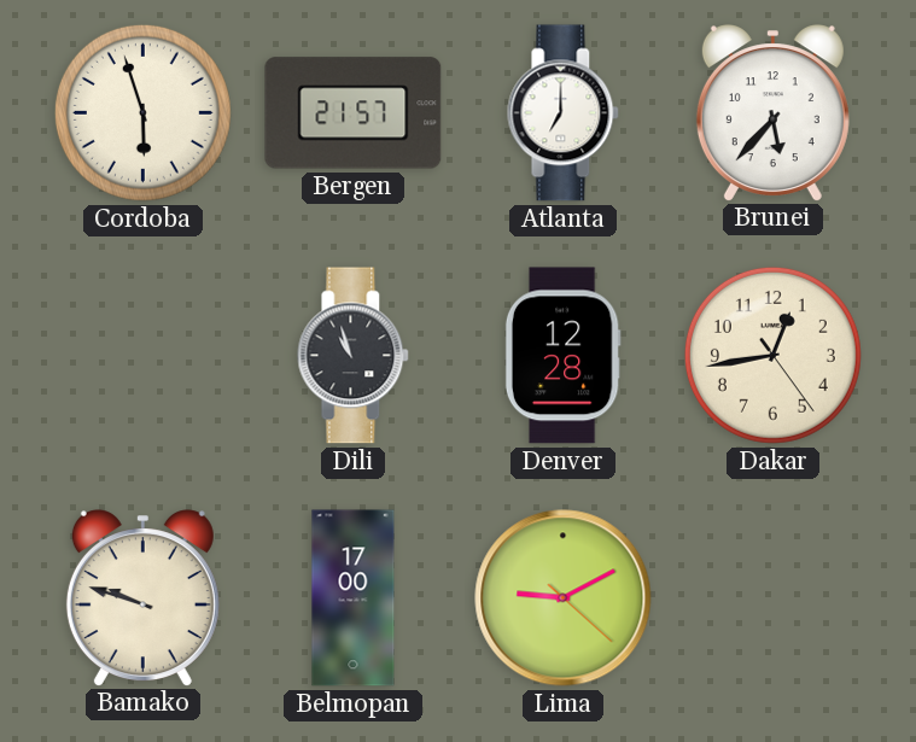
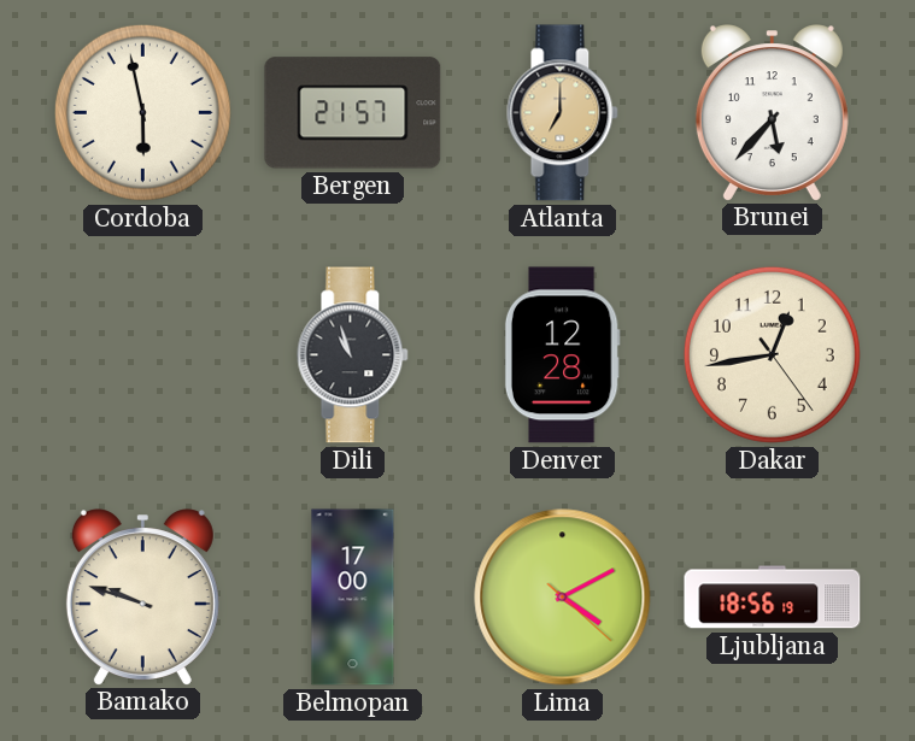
Cordoba: 5:57 -> 5:58 (142, 112)
Atlanta dial: white -> champagne (563, 113)
Lima: 9:10 -> 4:10 (563, 598)
Ljubljana: none -> 18:56 (773, 598)
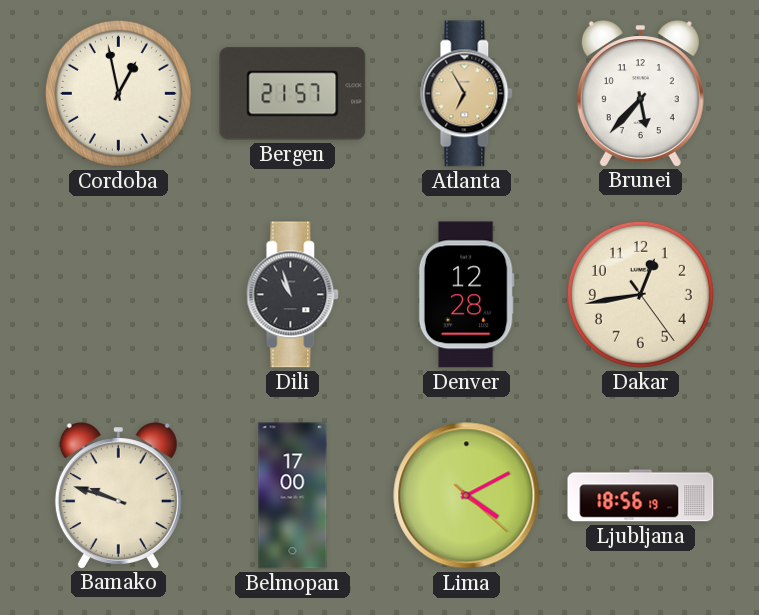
Cordoba: 5:58 -> 12:58 (118, 93)
Atlanta: 7:00 -> 6:55 (467, 94)
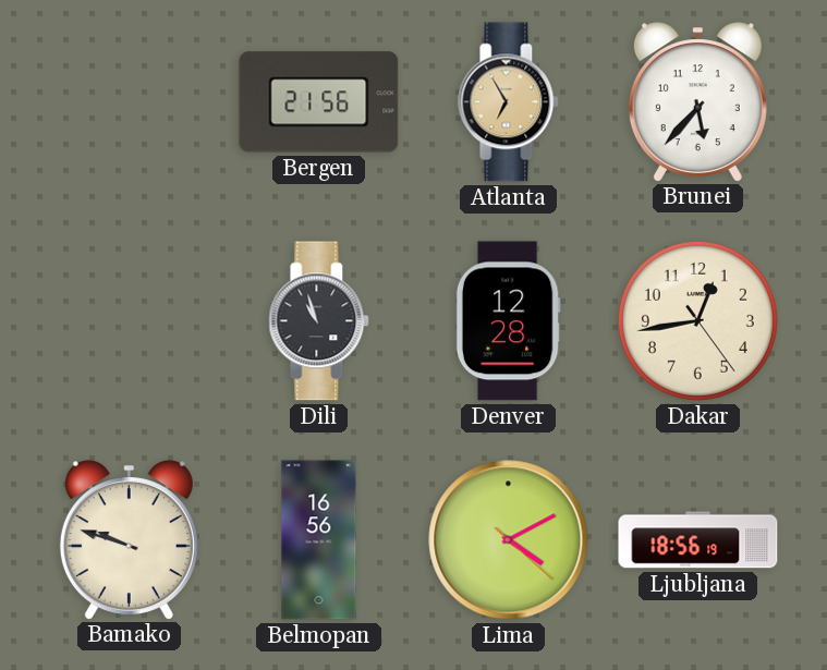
Cordoba: 12:58 -> none (118, 93)
Bergen: 21:57 -> 21:56 (319, 102)
Belmopan: 17:00 -> 16:56 (319, 540)
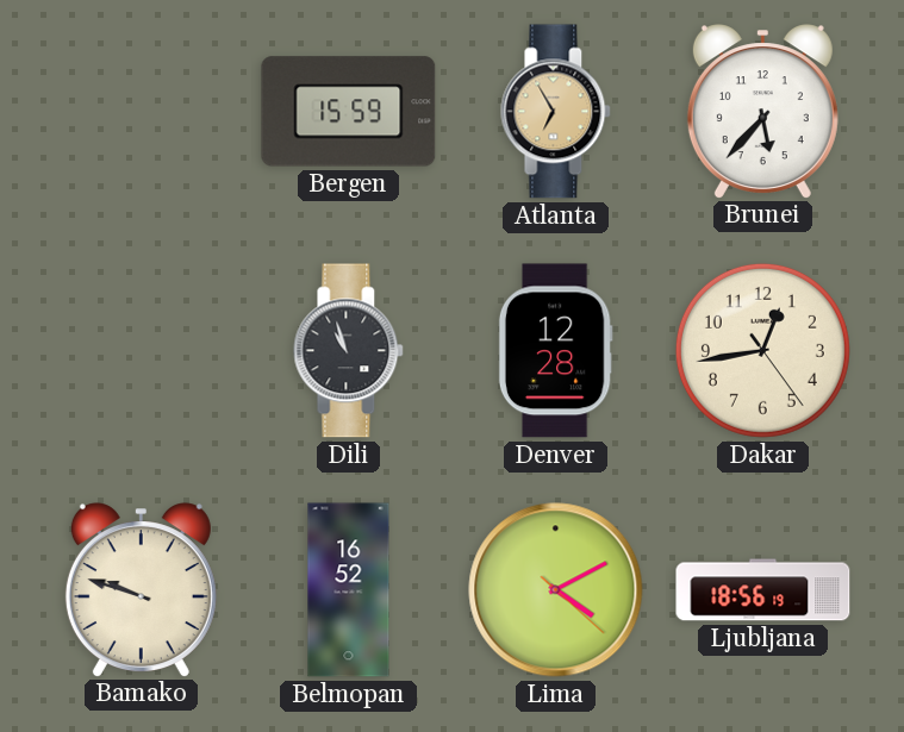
Bergen: 21:56 -> 15:59 (349, 112)
Belmopan: 16:56 -> 16:52 (349, 590)
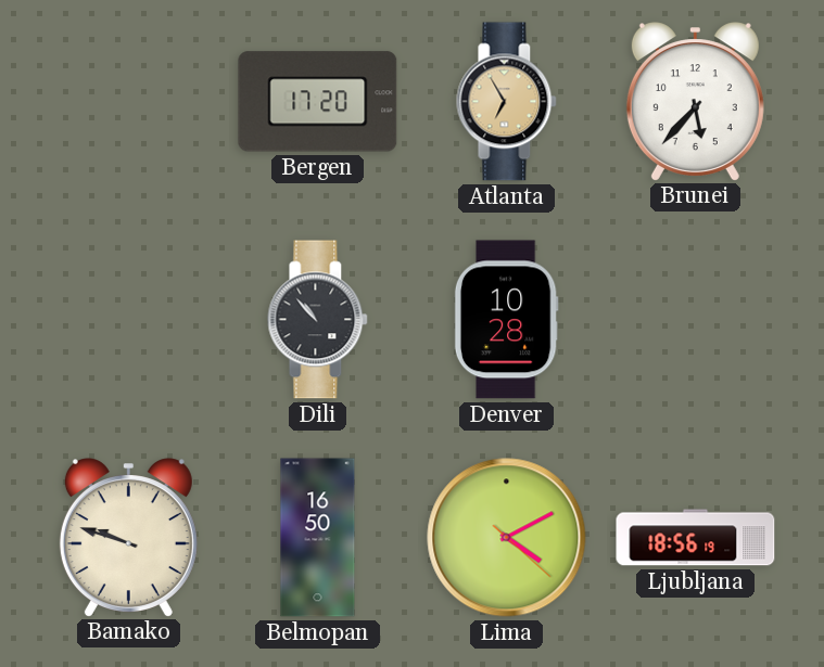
Bergen: 15:59 -> 17:20 (318, 102)
Dili: 10:57 -> 10:53 (318, 320)
Denver: 12:28 -> 10:28 (506, 320)
Dakar: 12:43 -> none (762, 350)
Belmopan: 16:52 -> 16:50 (318, 538)
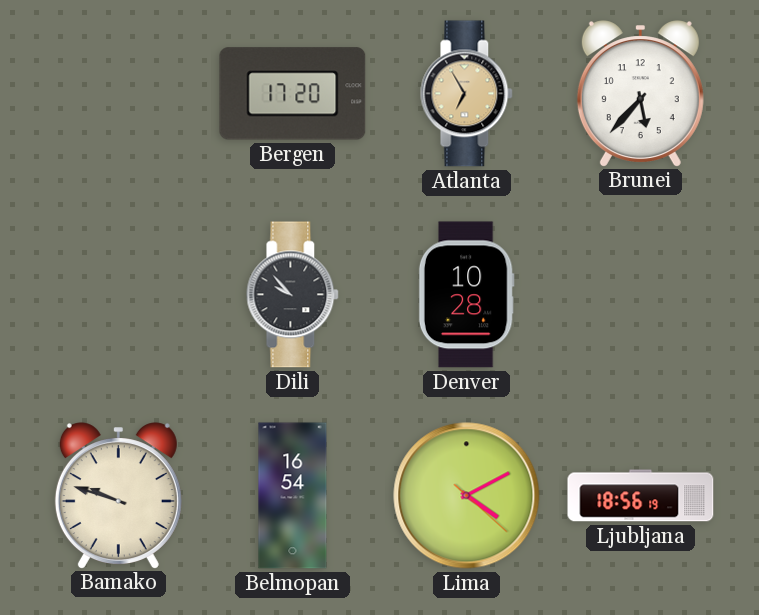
Dili: 10:53 -> 9:53 (293, 295)
Belmopan: 16:50 -> 16:54 (293, 496)
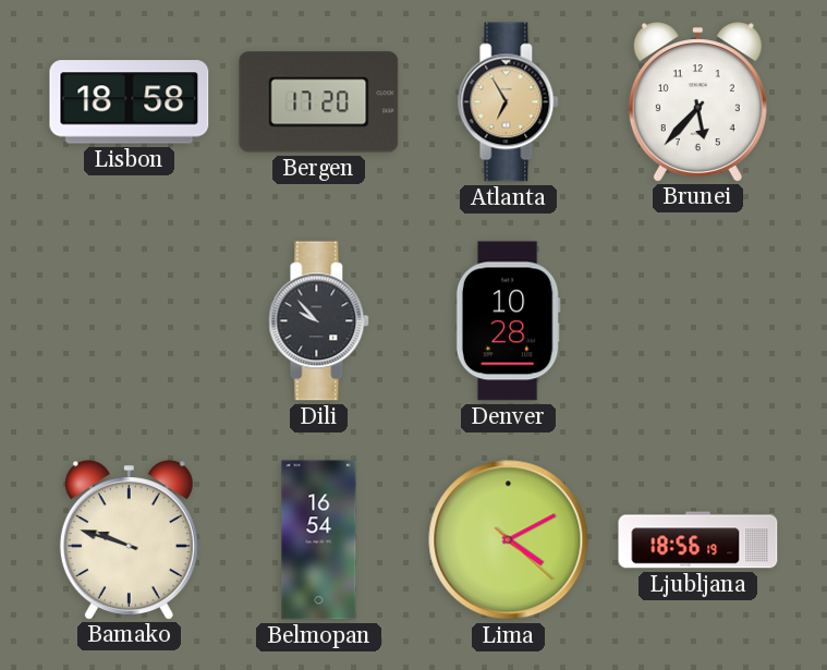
Lisbon: none -> 18:58 (130, 102)
